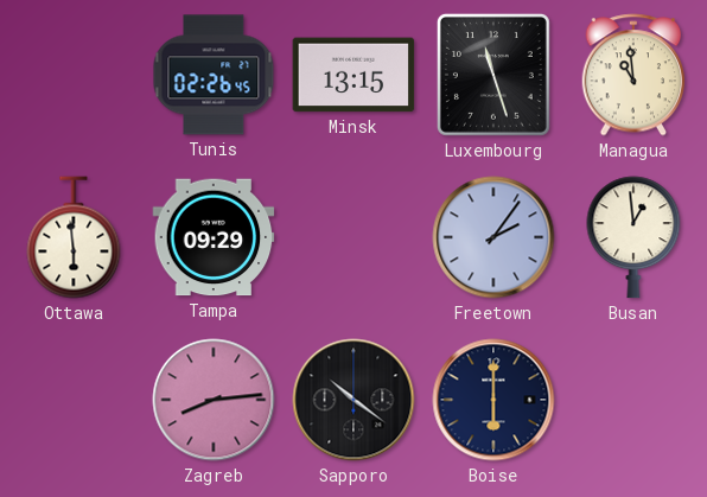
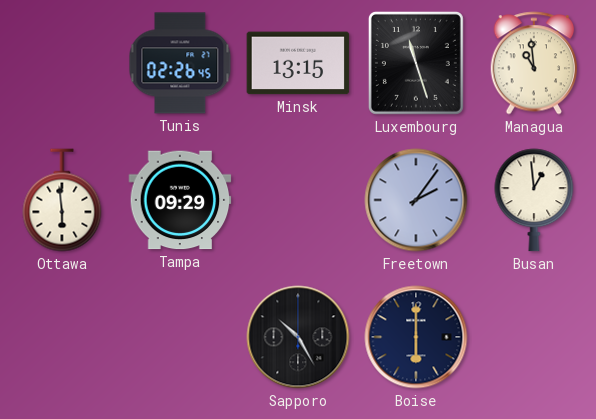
Zagreb: 8:14 -> none (214, 400)
Sapporo: 10:21 -> 10:25 (298, 337)
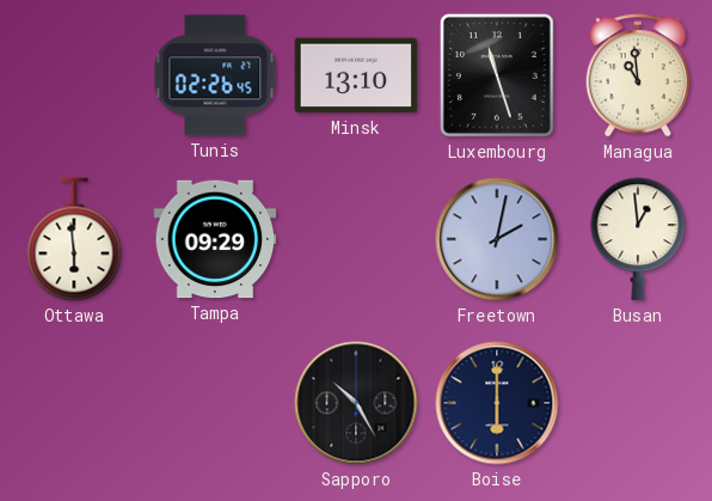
Minsk: 13:15 -> 13:10 (356, 75)
Freetown: 2:06 -> 2:02 (497, 239)
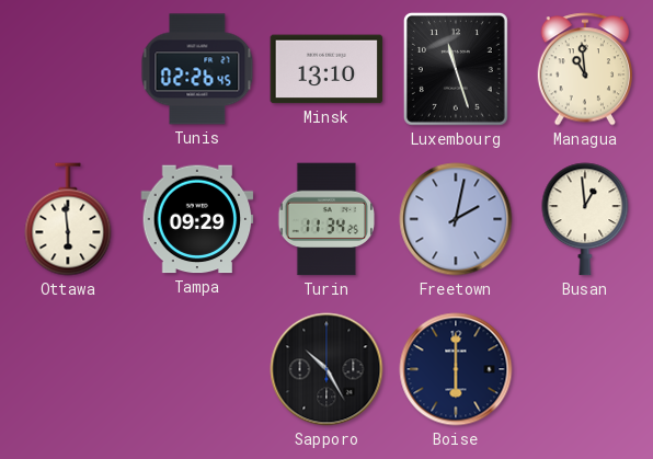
Turin: none -> 11:34 (326, 219)
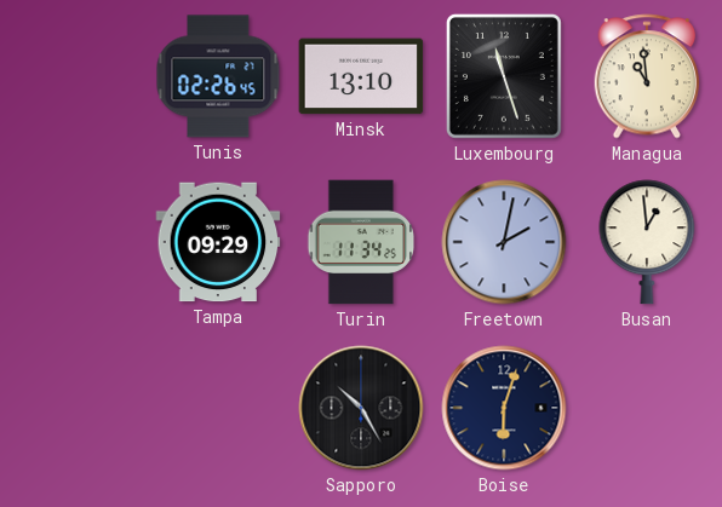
Ottawa: 5:59 -> none (68, 219)
Boise: 6:00 -> 6:03 (504, 408)
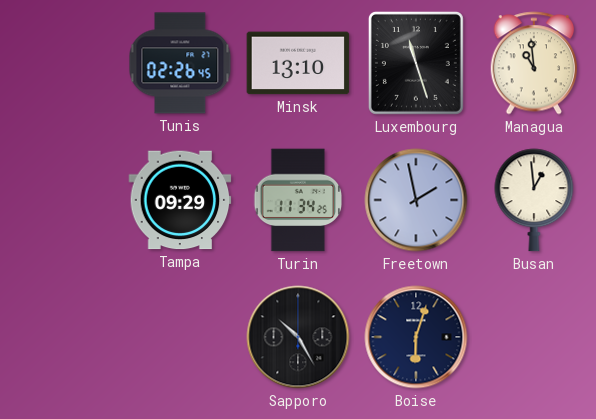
Freetown: 2:02 -> 1:58 (416, 200)
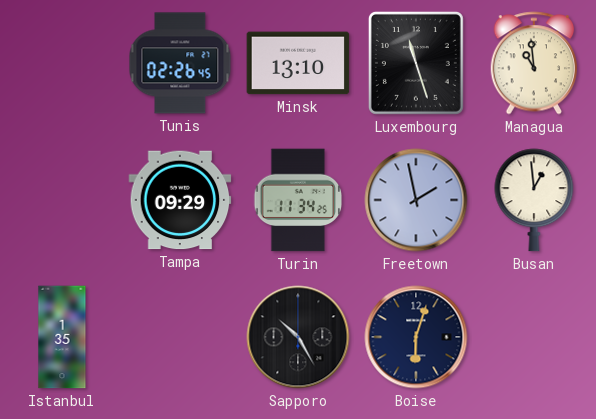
Istanbul: none -> 1:35 (62, 337)
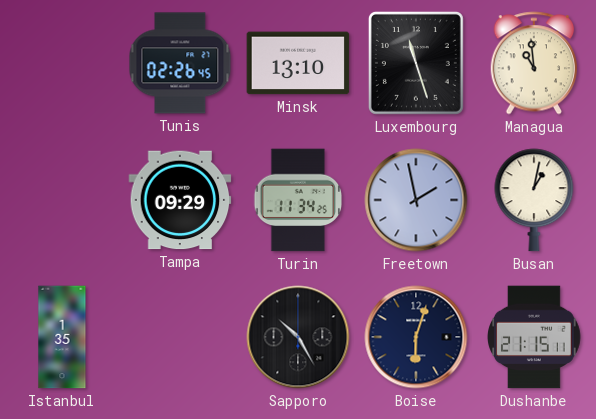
Busan: 12:59 -> 1:02 (534, 200)
Dushanbe: none -> 21:15 (535, 337)
